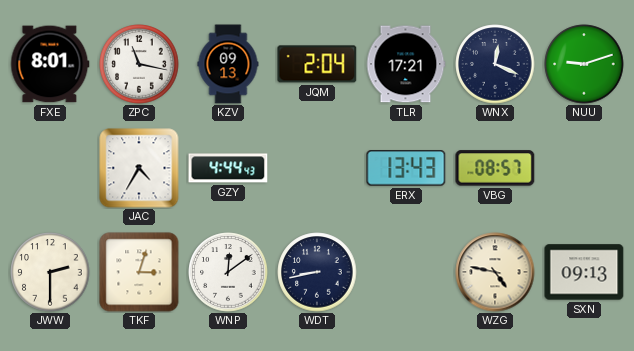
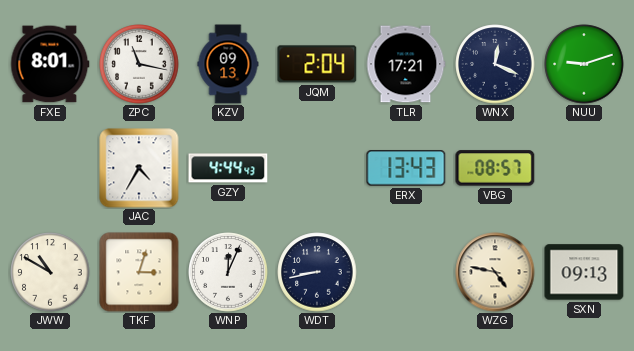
JWW: 2:30 -> 10:50 (50, 272)
WNP: 12:09 -> 12:04 (228, 272)
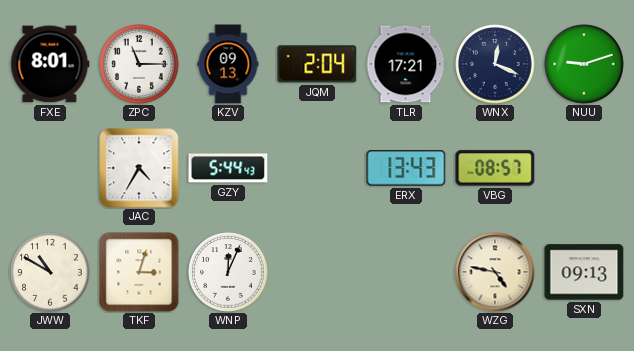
ZPC: 11:17 -> 11:15 (139, 64)
GZY: 4:44 -> 5:44 (228, 168)
WDT: 8:43 -> none (317, 272)
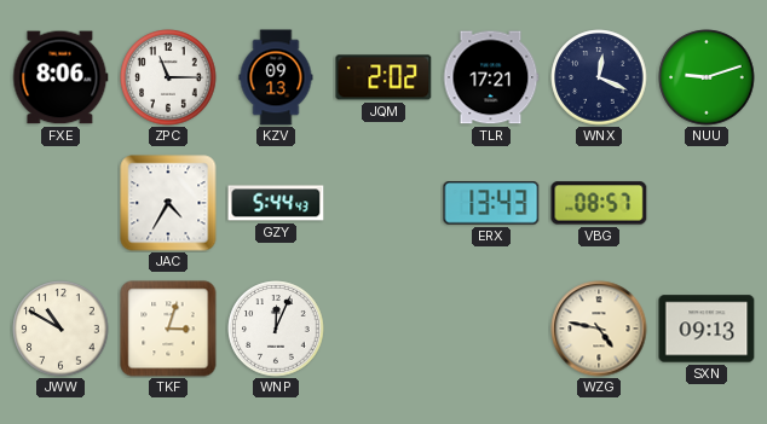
FXE: 8:01 -> 8:06 (60, 77)
JQM: 2:04 -> 2:02 (383, 77)
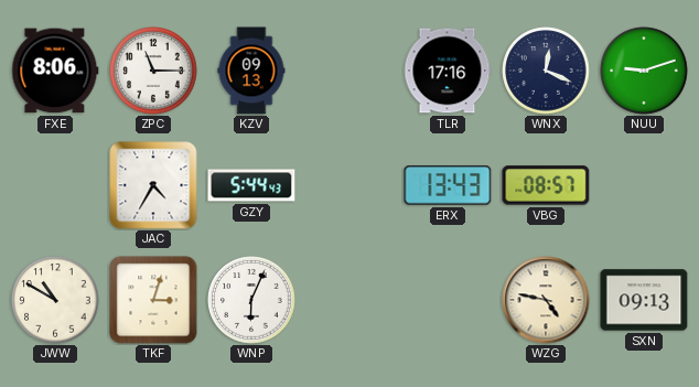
JQM: 2:02 -> none (383, 77)
TLR: 17:21 -> 17:16 (448, 71)
WNP: 12:04 -> 6:04 (251, 300)
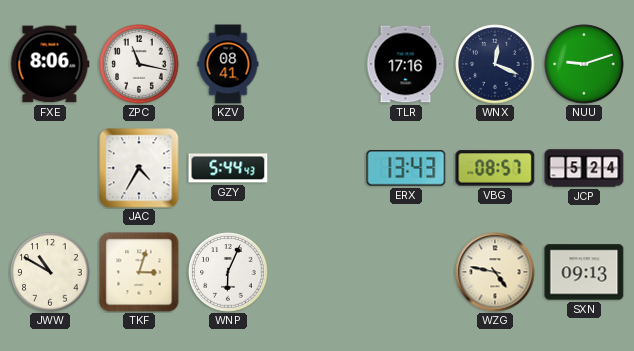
ZPC: 11:15 -> 11:17 (139, 64)
KZV: 09:13 -> 08:41 (228, 64)
JCP: none -> 5:24 (584, 168)
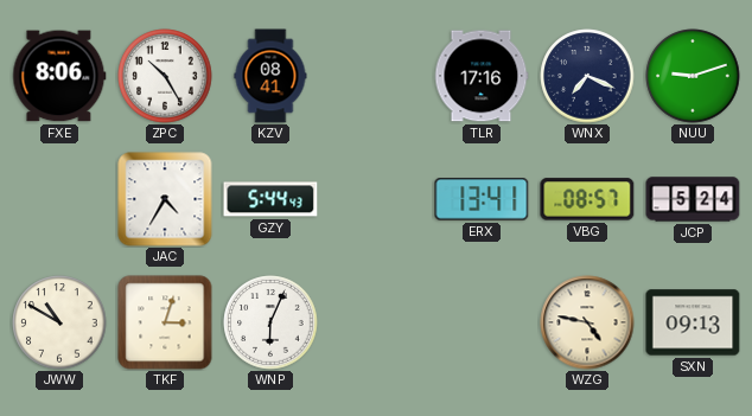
ZPC: 11:17 -> 10:25 (165, 76)
WNX: 12:19 -> 7:19 (587, 76)
ERX: 13:43 -> 13:41 (482, 199)
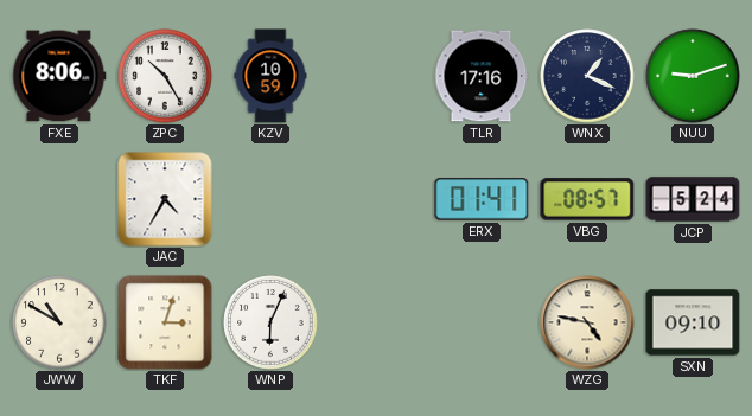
KZV: 08:41 -> 10:59 (270, 76)
WNX: 7:19 -> 1:19 (587, 76)
GZY: 5:44 -> none (270, 199)
ERX: 13:41 -> 01:41 (482, 199)
SXN: 09:13 -> 09:10 (693, 322)
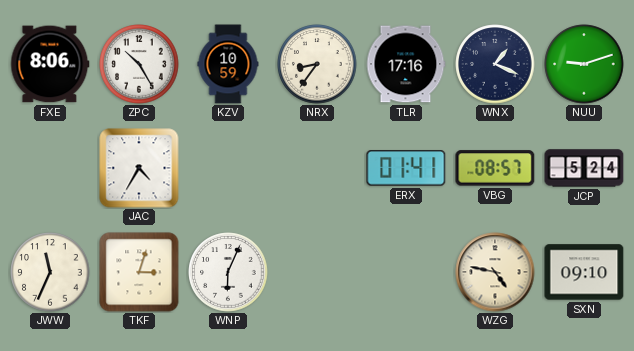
NRX: none -> 8:36 (317, 64)
JWW: 10:50 -> 11:34 (50, 272)
